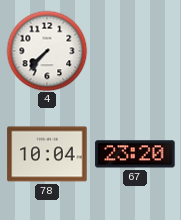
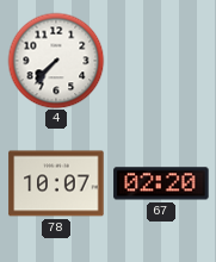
78: 10:04 -> 10:07 (56, 183)
67: 23:20 -> 02:20 (161, 183)
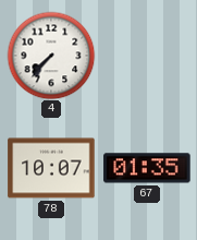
67: 02:20 -> 01:35 (147, 168)
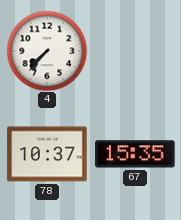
78: 10:07 -> 10:37 (47, 154)
67: 01:35 -> 15:35 (135, 154)
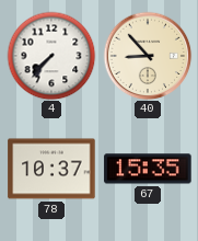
40: none -> 8:53 (148, 56)
